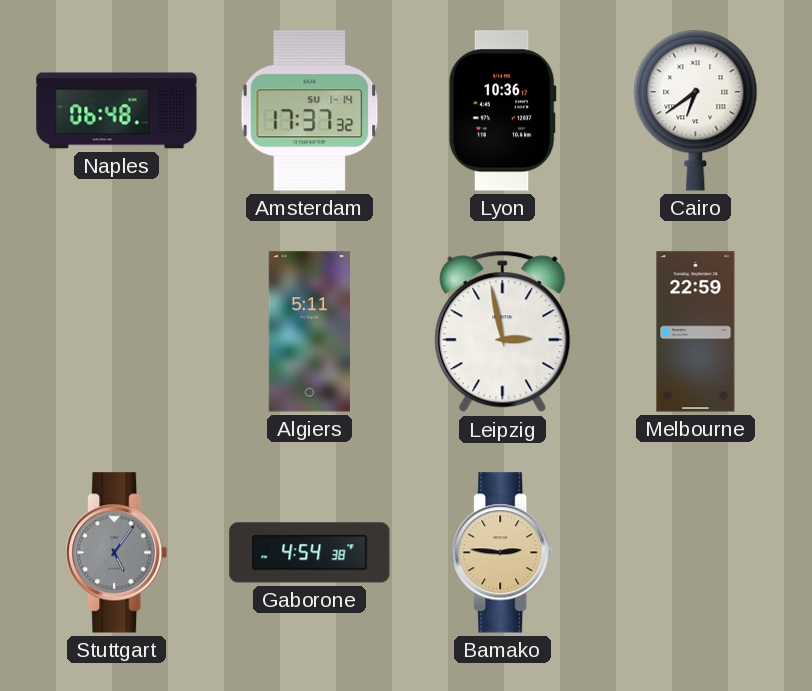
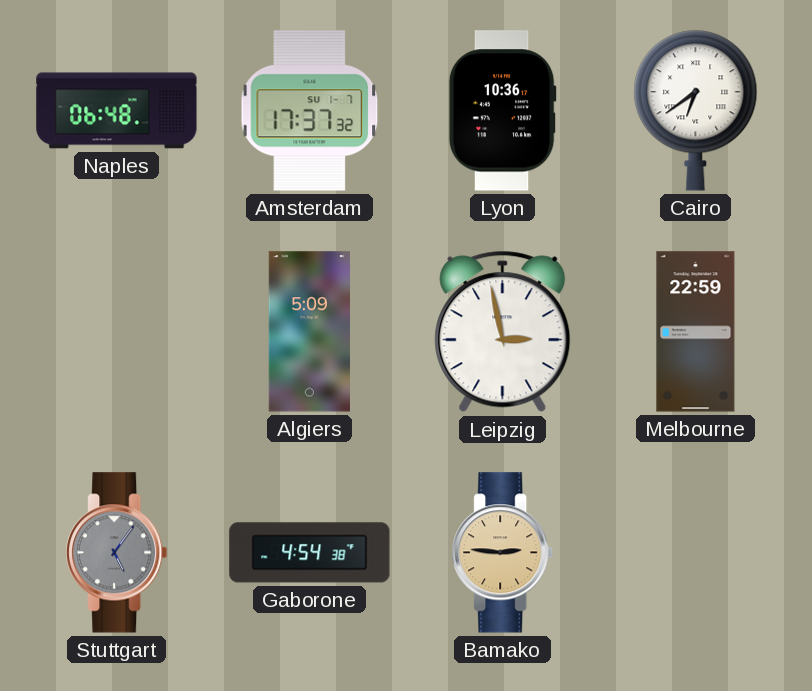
Amsterdam date: SU 1-14 -> SU 1-7 (310, 111)
Algiers: 5:11 -> 5:09 (309, 332)
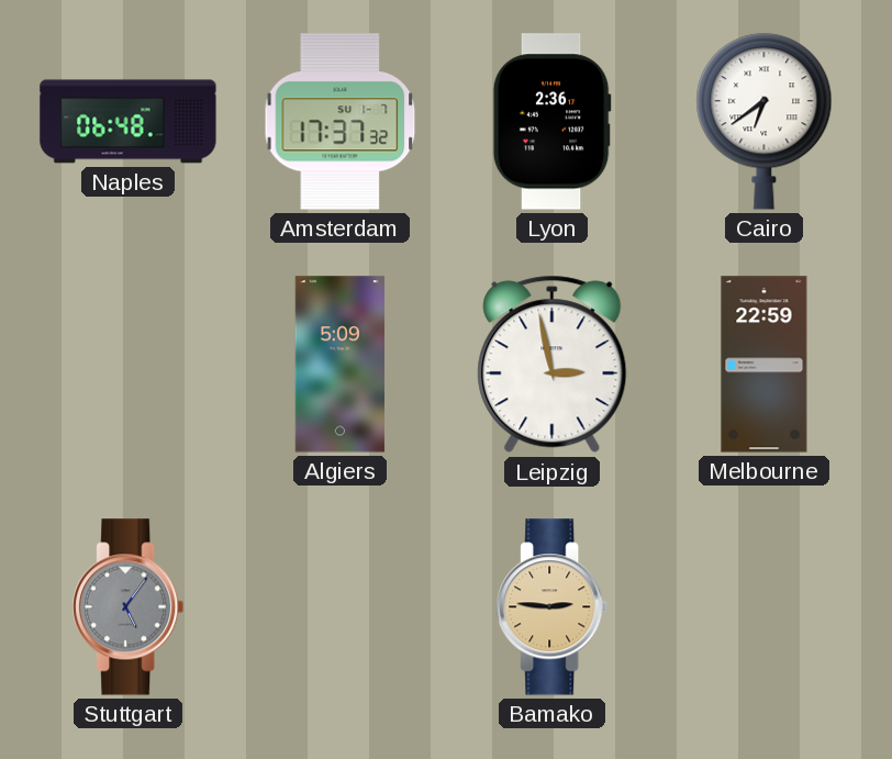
Lyon: 10:36 -> 2:36 (551, 122)
Gaborone: 4:54 -> none (310, 553)
